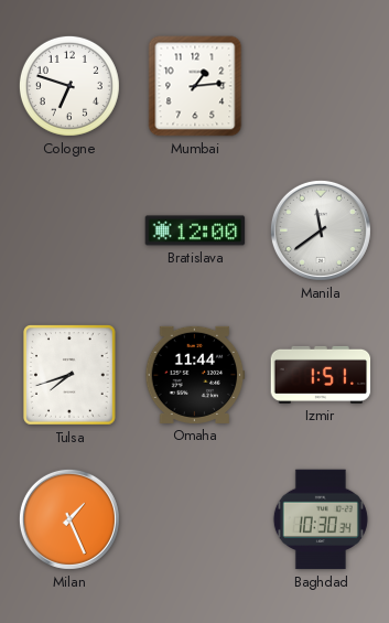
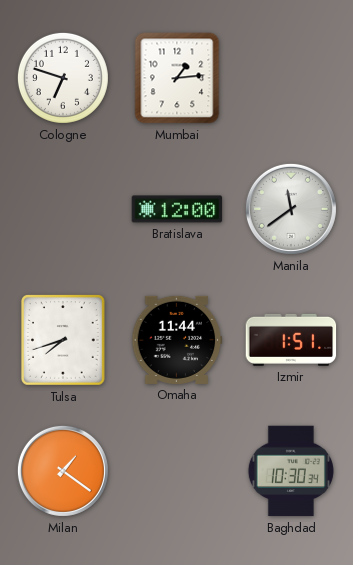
Milan: 1:26 -> 1:21 (63, 471)
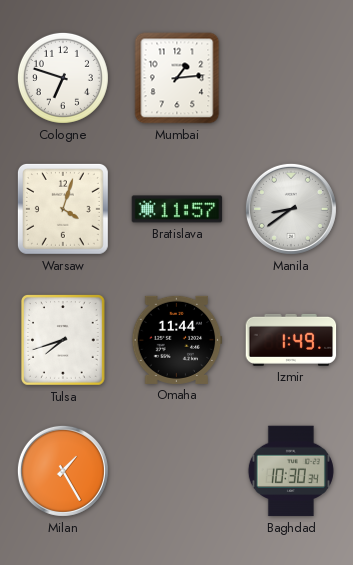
Warsaw: none -> 4:03 (63, 209)
Bratislava: 12:00 -> 11:57 (177, 209)
Manila: 11:39 -> 8:39 (291, 209)
Izmir: 1:51 -> 1:49 (291, 340)
Milan: 1:21 -> 1:25 (63, 471)
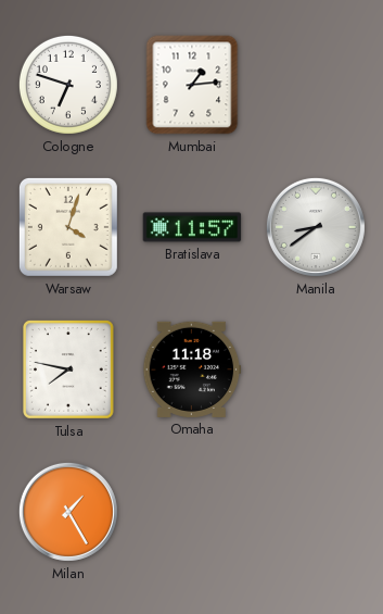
Tulsa: 7:42 -> 7:47 (69, 371)
Omaha: 11:44 -> 11:18 (192, 369)
Izmir: 1:49 -> none (291, 340)
Baghdad: 10:30 -> none (291, 471)
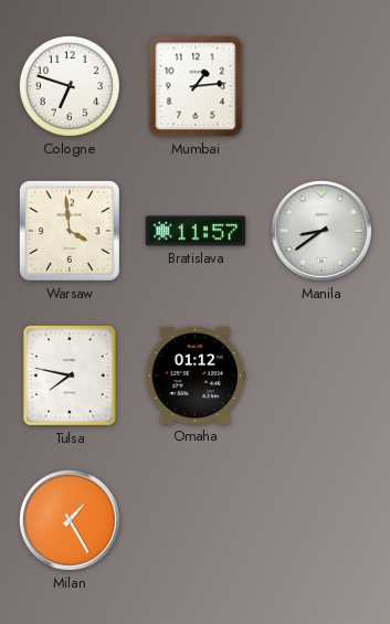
Warsaw: 4:03 -> 3:59 (70, 231)
Omaha: 11:18 -> 01:12 (196, 376)
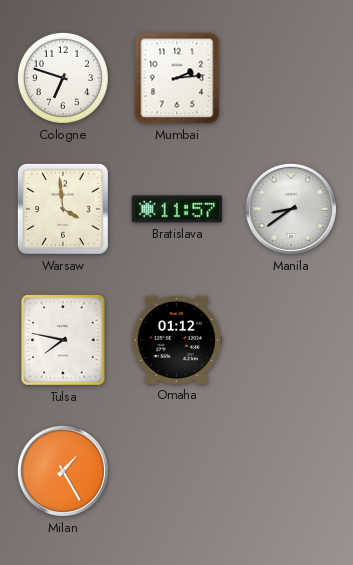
Mumbai: 1:14 -> 2:14 (177, 78)
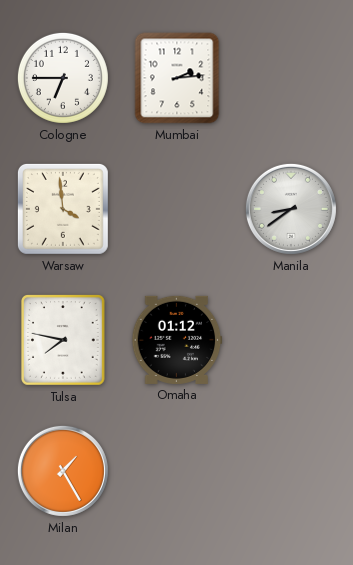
Cologne: 6:48 -> 6:45 (63, 78)
Bratislava: 11:57 -> none (177, 209)
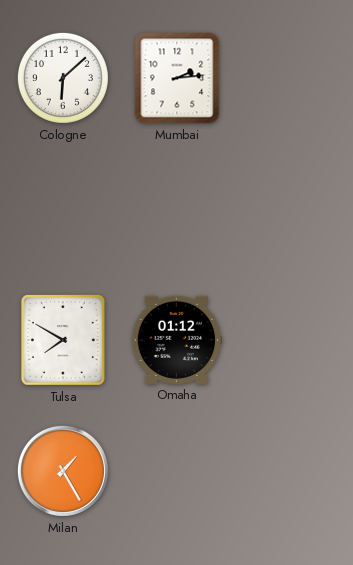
Cologne: 6:45 -> 6:08 (63, 78)
Warsaw: 3:59 -> none (63, 209)
Manila: 8:39 -> none (291, 209)
Tulsa: 7:47 -> 7:50 (64, 341)
